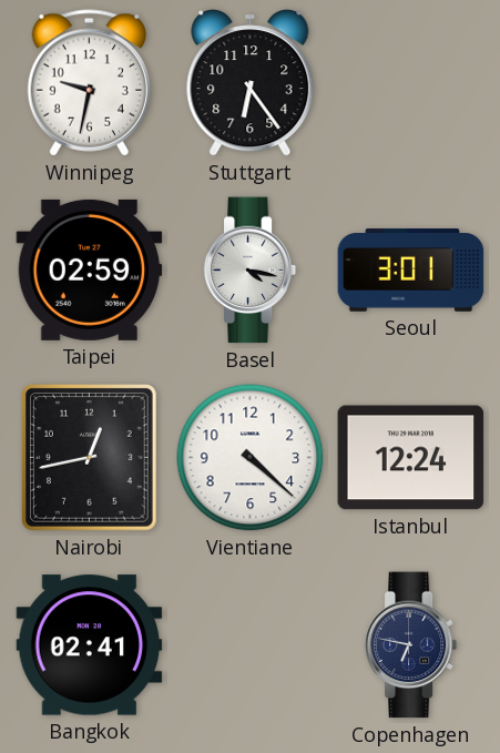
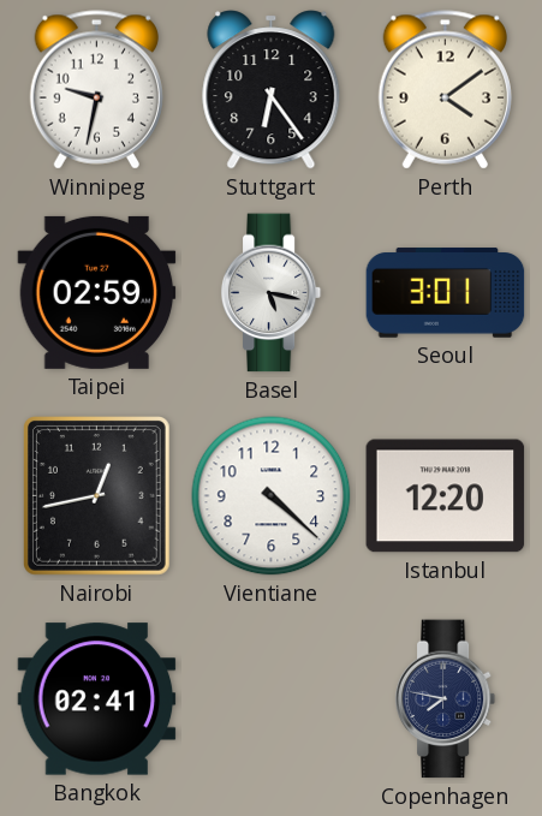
Perth: none -> 4:09 (445, 90)
Basel: 4:17 -> 5:17 (272, 293)
Istanbul: 12:24 -> 12:20 (446, 496)
Copenhagen: 6:47 -> 7:47 (446, 699)
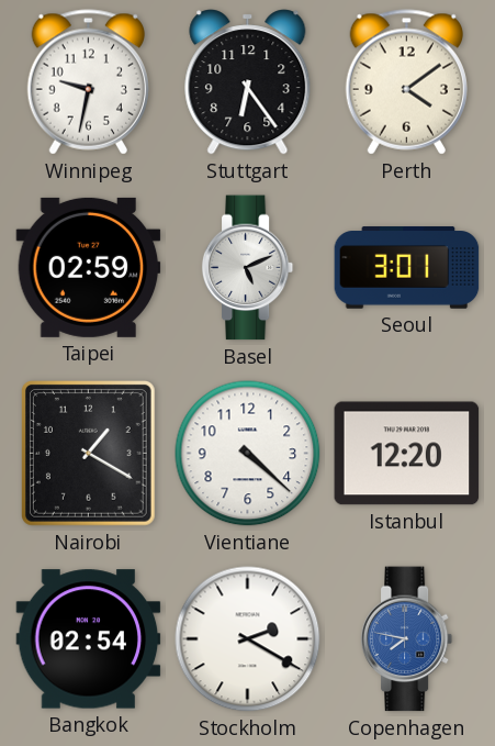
Basel: 5:17 -> 5:11 (248, 268)
Nairobi: 12:43 -> 1:20 (88, 454)
Bangkok: 02:41 -> 02:54 (89, 639)
Stockholm: none -> 2:20 (248, 639)
Copenhagen dial: navy -> blue (407, 639)
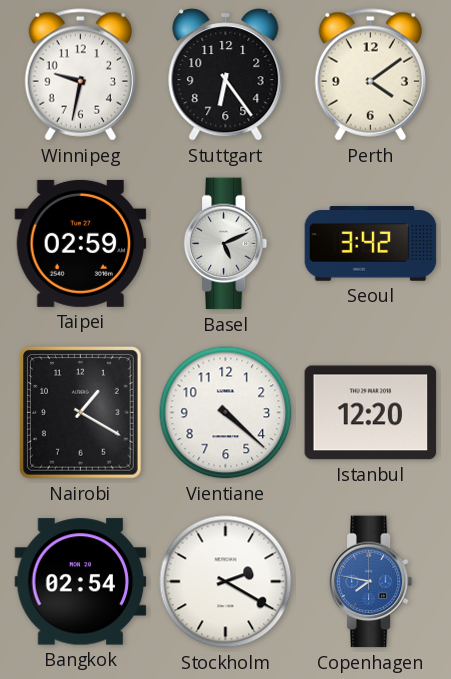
Seoul: 3:01 -> 3:42 (371, 244)
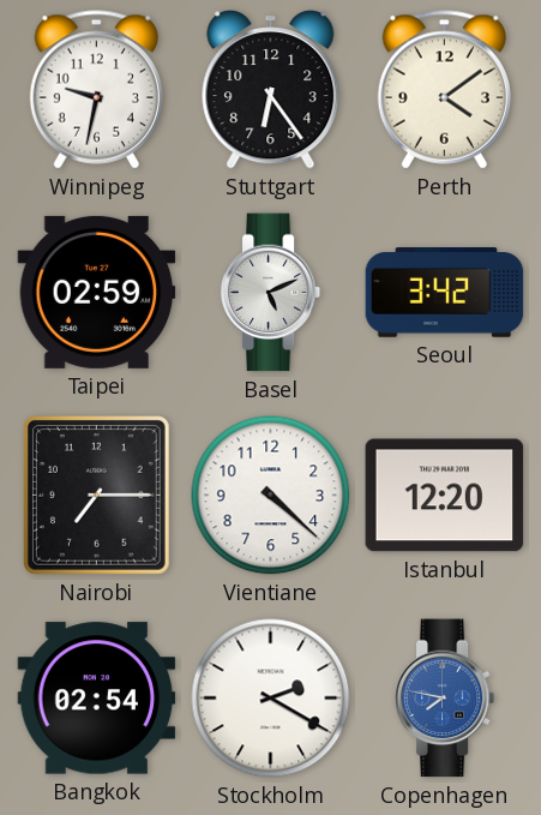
Nairobi: 1:20 -> 7:15 (96, 496)
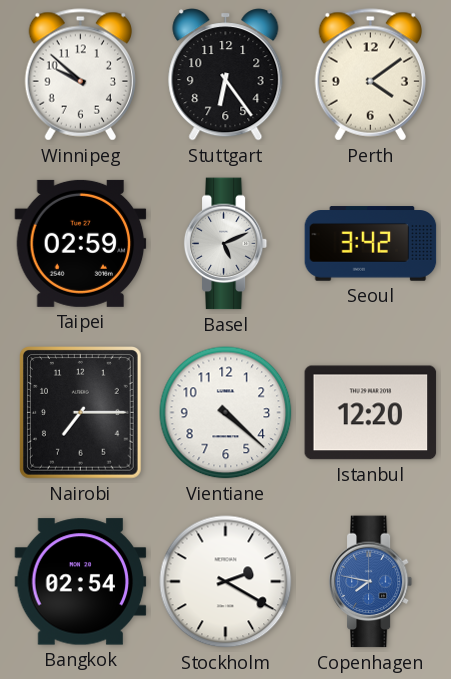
Winnipeg: 9:32 -> 9:52 (80, 75)
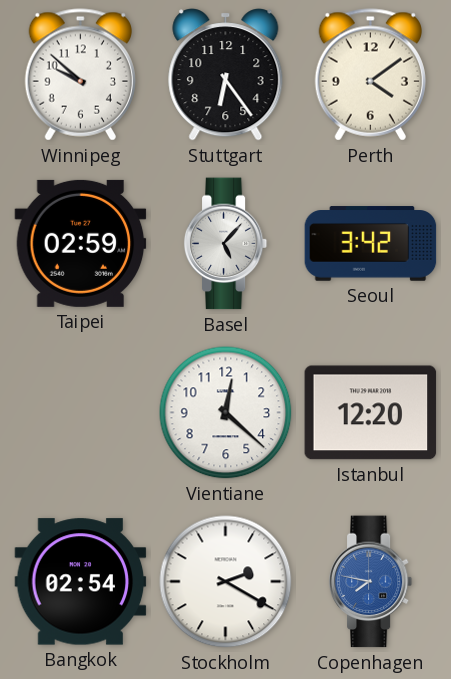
Basel: 5:11 -> 5:07 (226, 244)
Nairobi: 7:15 -> none (80, 413)
Vientiane: 4:22 -> 12:22 (226, 413)
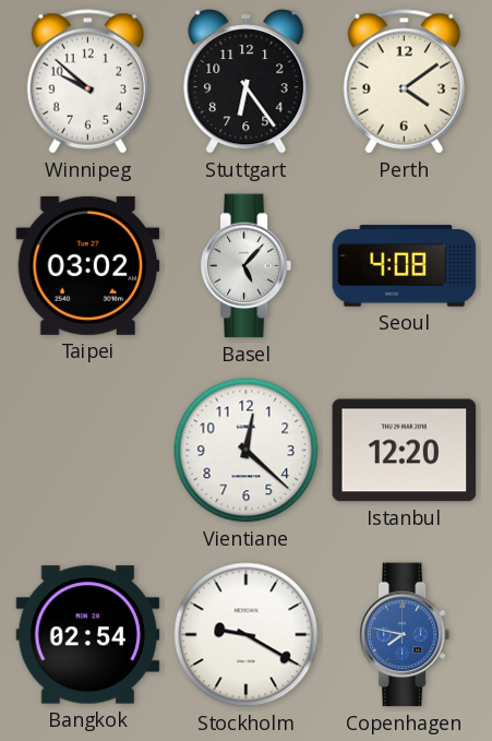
Taipei: 02:59 -> 03:02 (88, 265)
Seoul: 3:42 -> 4:08 (405, 266)
Stockholm: 2:20 -> 9:20 (247, 635)
